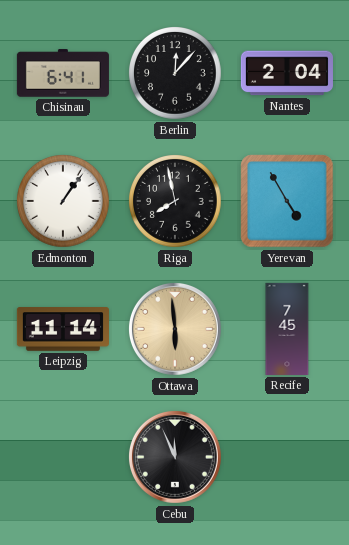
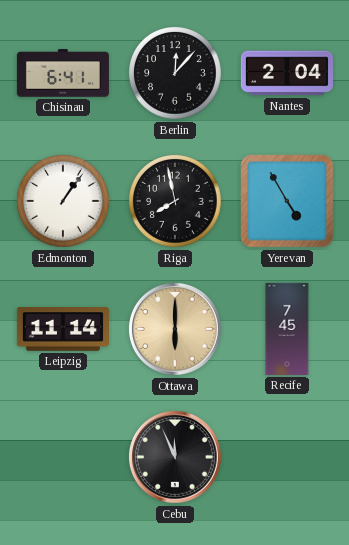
Ottawa: 5:59 -> 6:00 (175, 329)
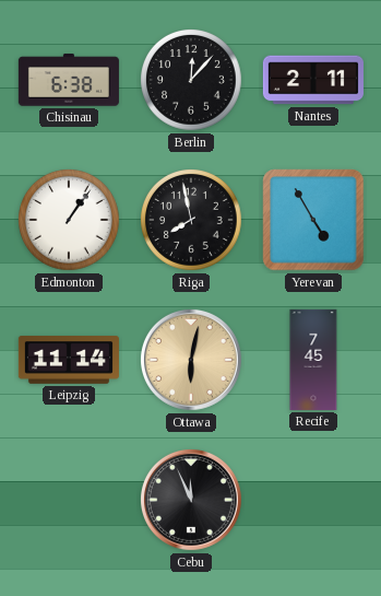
Chisinau: 6:41 -> 6:38 (69, 80)
Nantes: 2:04 -> 2:11 (313, 80)
Ottawa: 6:00 -> 6:02 (191, 360)
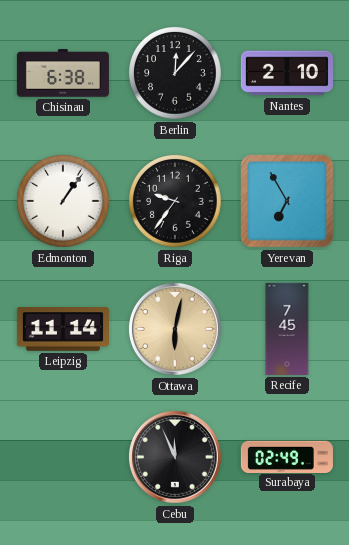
Nantes: 2:11 -> 2:10 (287, 73)
Riga: 7:58 -> 9:36 (176, 202)
Yerevan: 4:55 -> 6:55 (287, 201)
Surabaya: none -> 02:49 (287, 456)
